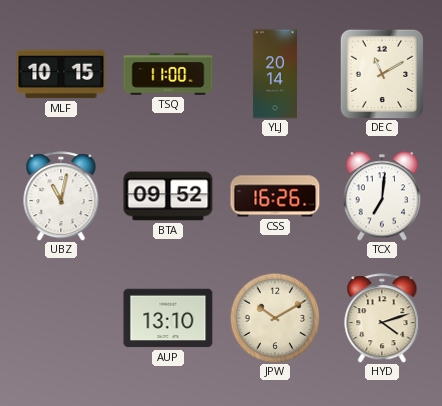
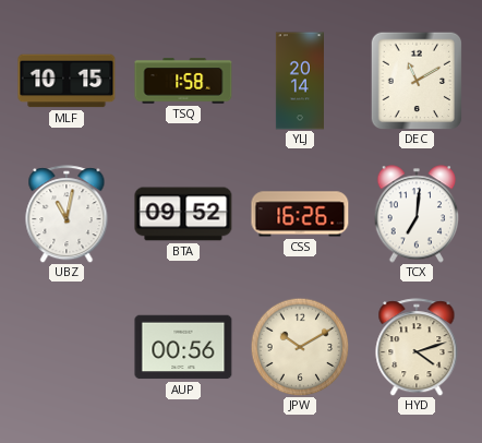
TSQ: 11:00 -> 1:58 (183, 81)
AUP: 13:10 -> 00:56 (183, 347)
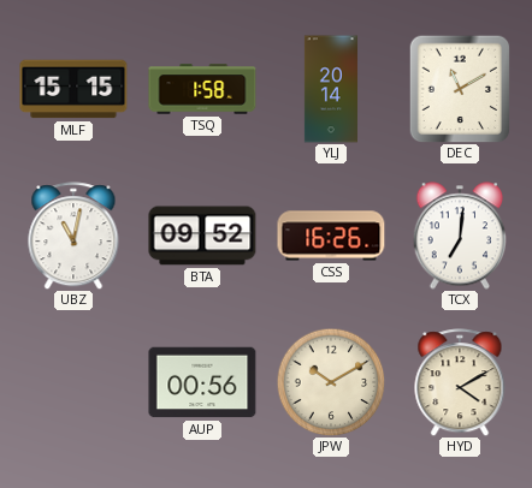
MLF: 10:15 -> 15:15 (73, 89)
HYD: 4:12 -> 4:10 (460, 382)
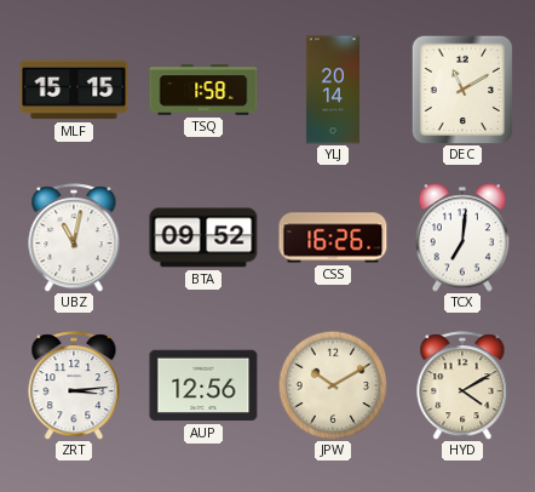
ZRT: none -> 3:14 (74, 385)
AUP: 00:56 -> 12:56 (203, 385)
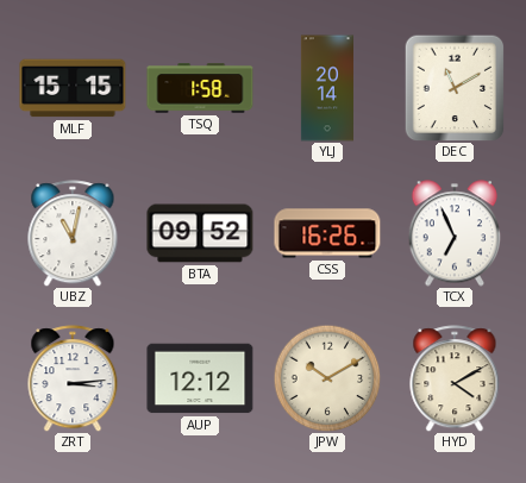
TCX: 7:01 -> 6:56 (453, 233)
AUP: 12:56 -> 12:12 (200, 378)
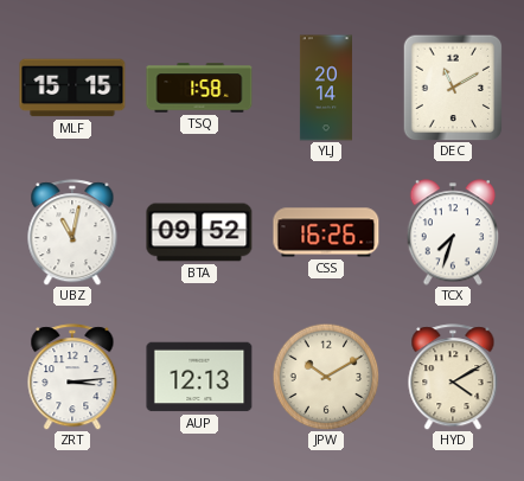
TCX: 6:56 -> 7:33 (452, 232)
AUP: 12:12 -> 12:13 (199, 377)
